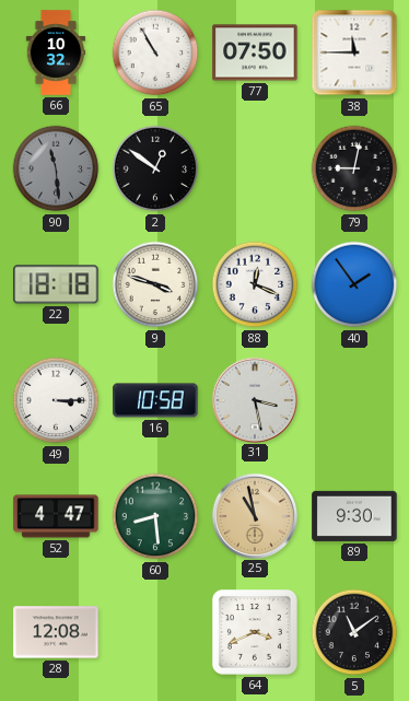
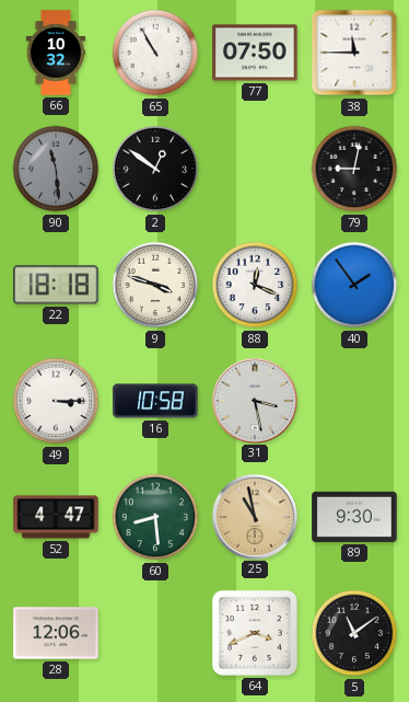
28: 12:08 -> 12:06 (56, 633)
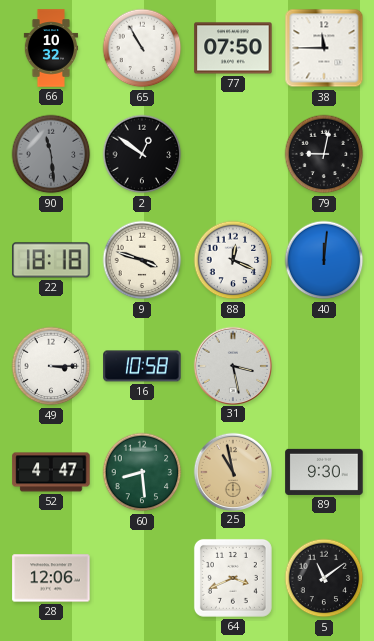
40: 1:54 -> 12:01 (324, 260)
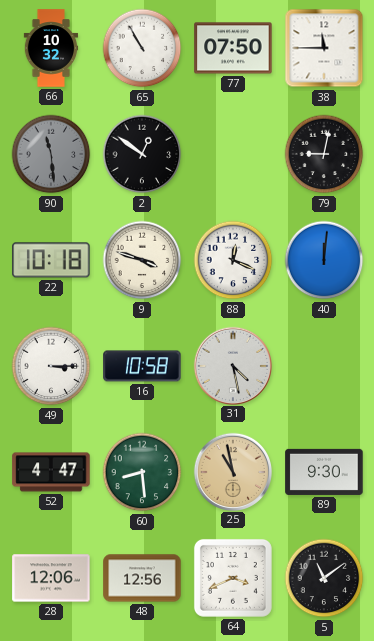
22: 18:18 -> 10:18 (51, 260)
31: 3:28 -> 4:28 (232, 365)
48: none -> 12:56 (142, 578)
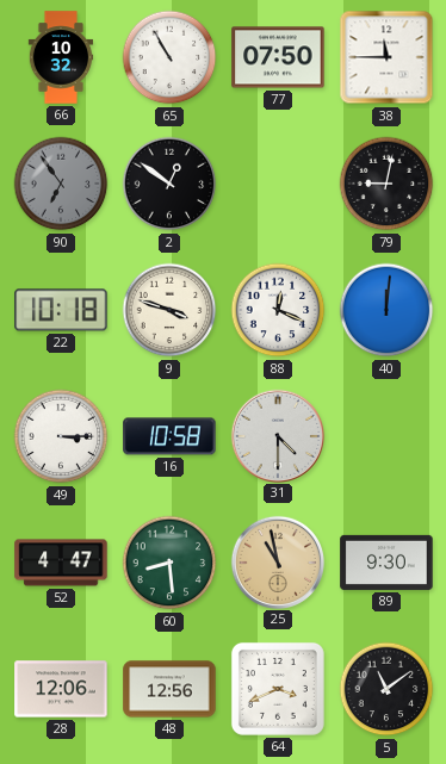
90: 11:29 -> 6:54 (61, 184)
31: 4:28 -> 4:30 (277, 435)
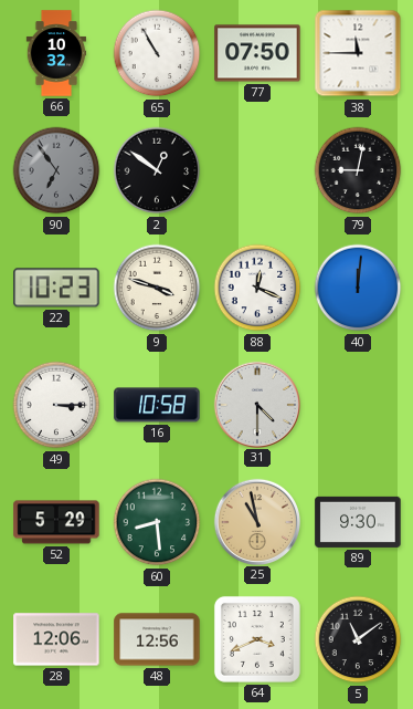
22: 10:18 -> 10:23 (56, 288)
52: 4:47 -> 5:29 (56, 522)
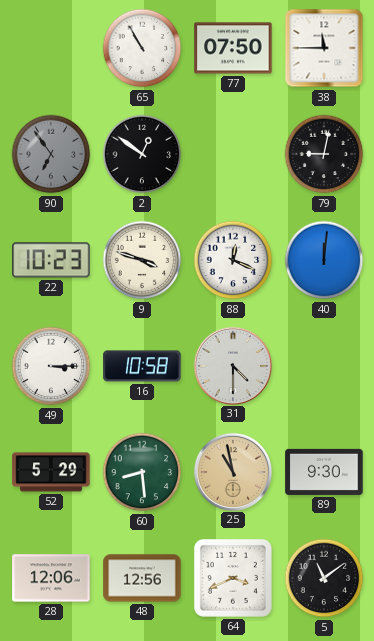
66: 10:32 -> none (56, 53)
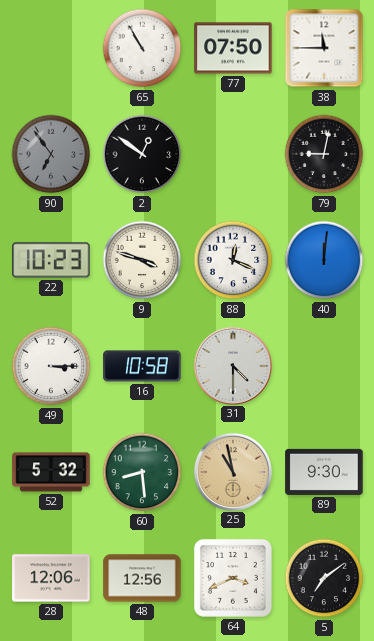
52: 5:29 -> 5:32 (51, 472)
5: 11:09 -> 7:09 (324, 578)
